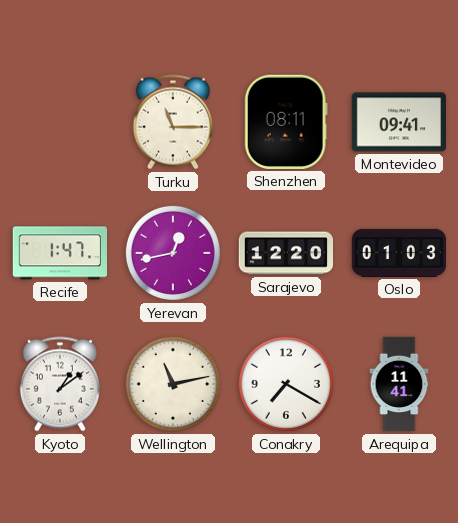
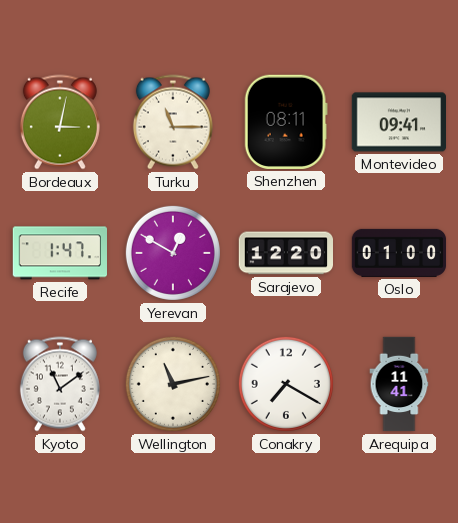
Bordeaux: none -> 3:02 (60, 122)
Yerevan: 12:43 -> 12:50 (173, 253)
Oslo: 01:03 -> 01:00 (399, 253)
Kyoto: 1:09 -> 11:09 (60, 384)
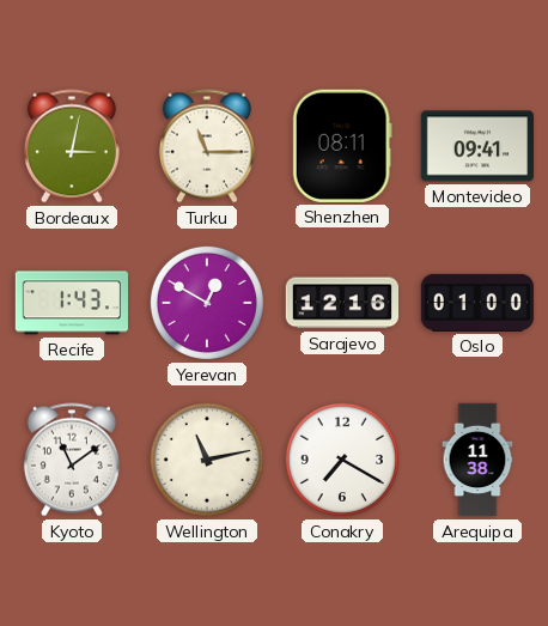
Recife: 1:47 -> 1:43 (71, 303)
Sarajevo: 12:20 -> 12:16 (341, 303)
Arequipa: 11:41 -> 11:38 (477, 460)
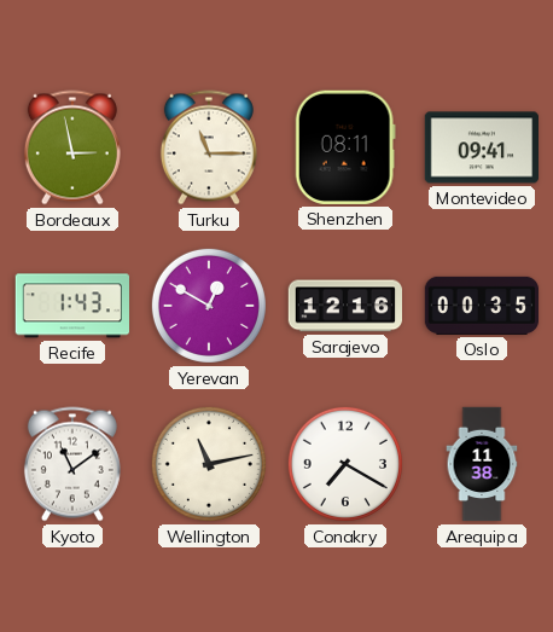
Bordeaux: 3:02 -> 2:58 (72, 147)
Oslo: 01:00 -> 00:35 (482, 306)
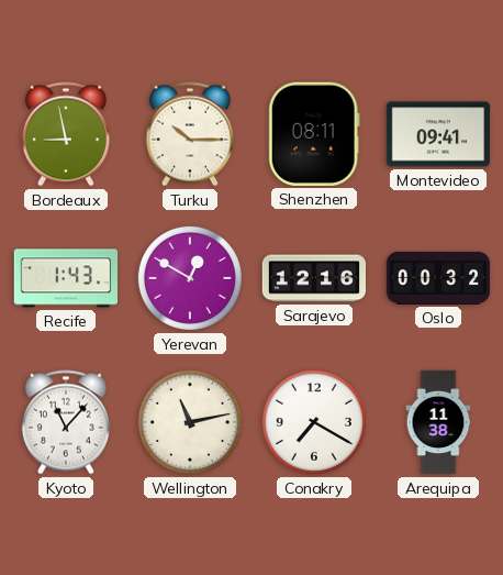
Bordeaux: 2:58 -> 8:58 (66, 134)
Turku: 11:15 -> 10:15 (190, 134)
Oslo: 00:35 -> 00:32 (438, 278)
Kyoto: 11:09 -> 11:07 (66, 422)
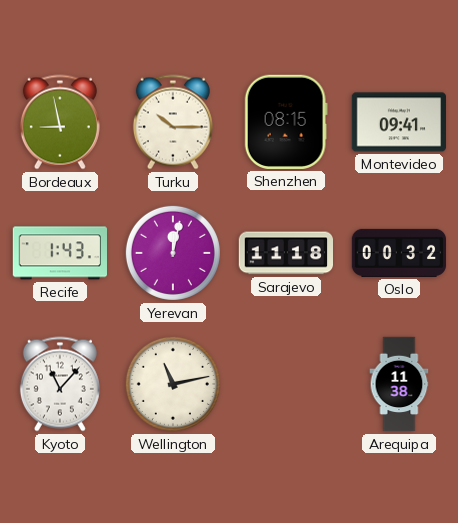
Shenzhen: 08:11 -> 08:15 (286, 122)
Yerevan: 12:50 -> 12:02 (173, 253)
Sarajevo: 12:16 -> 11:18 (285, 253)
Conakry: 7:20 -> none (314, 422)
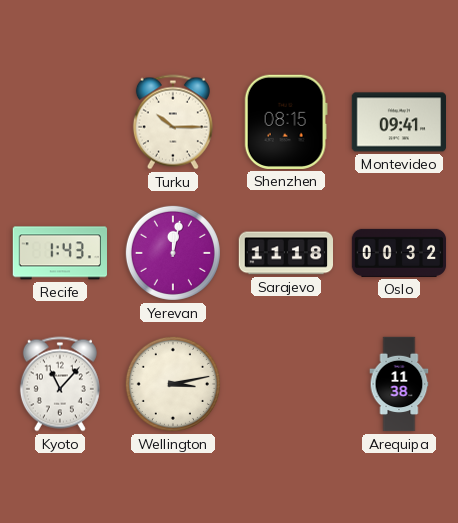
Bordeaux: 8:58 -> none (60, 122)
Wellington: 11:13 -> 3:13 (173, 384)
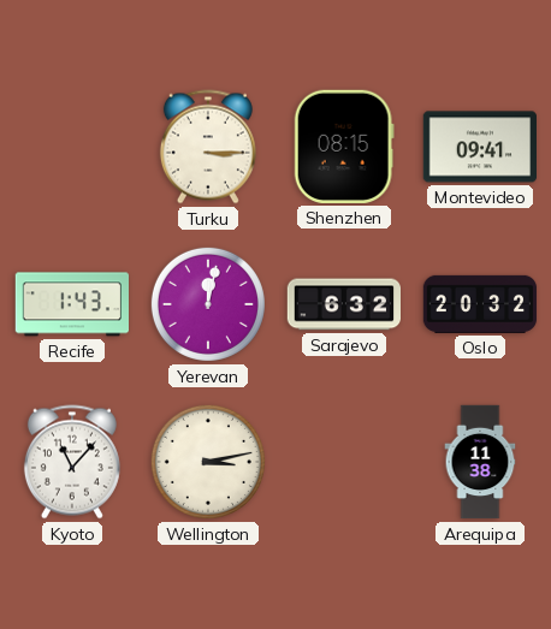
Turku: 10:15 -> 3:15 (208, 147)
Sarajevo: 11:18 -> 6:32 (343, 304)
Oslo: 00:32 -> 20:32 (480, 304)
